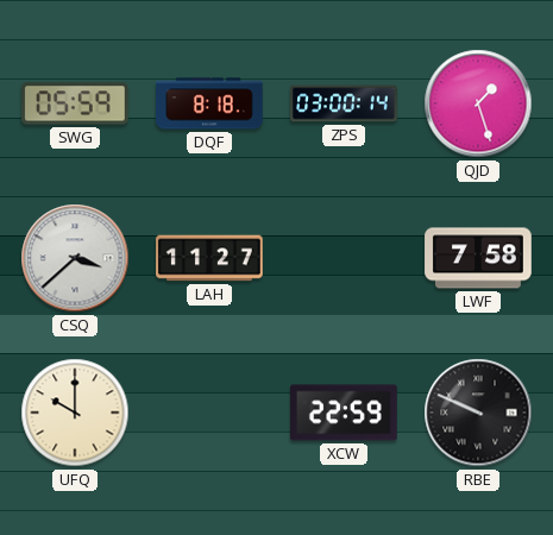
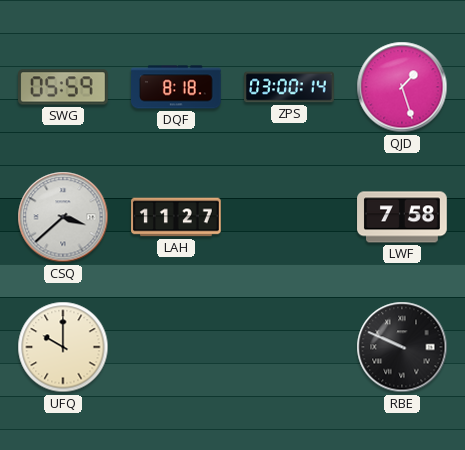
XCW: 22:59 -> none (345, 413)
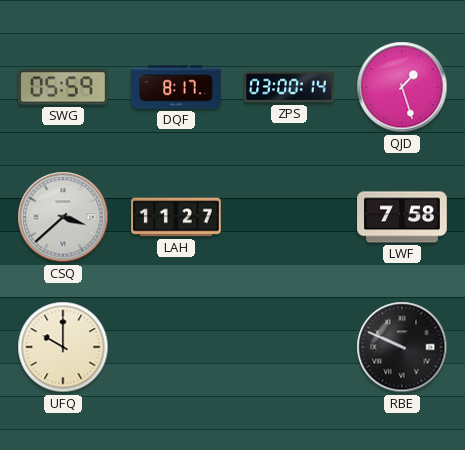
DQF: 8:18 -> 8:17 (177, 87)
